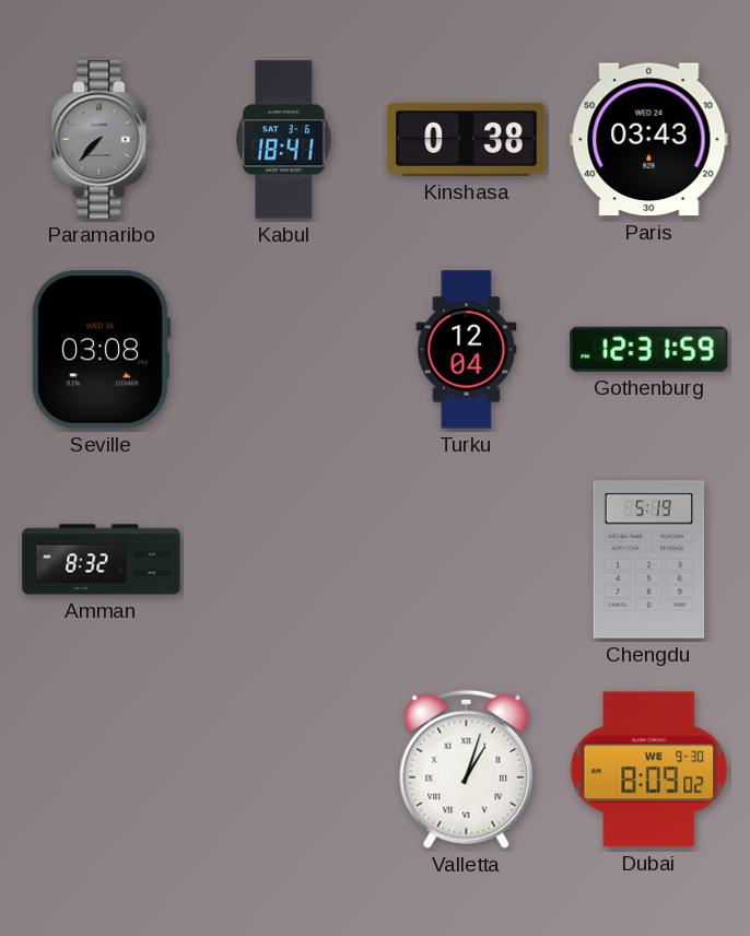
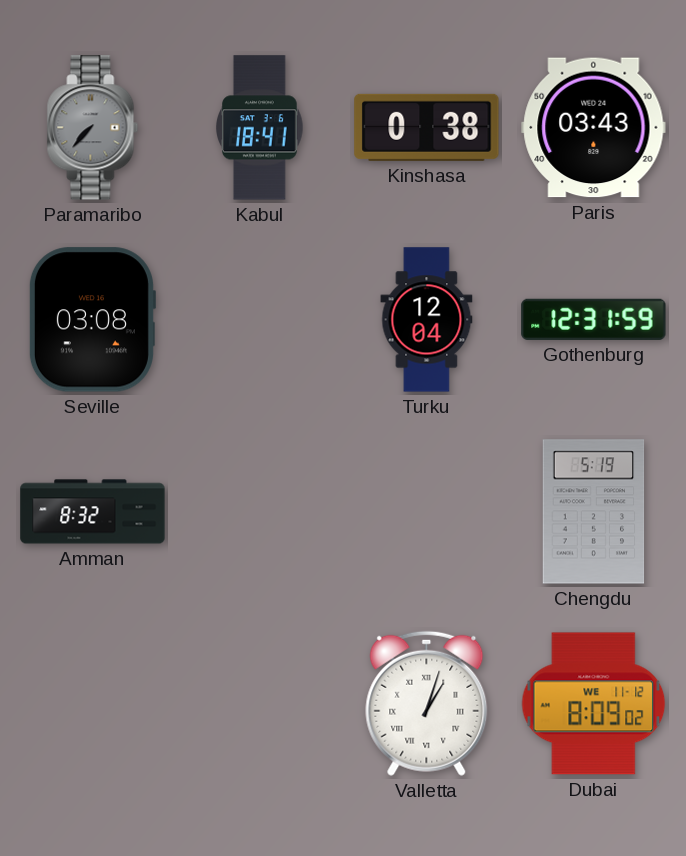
Dubai date: WE 9-30 -> WE 11-12 (594, 704)
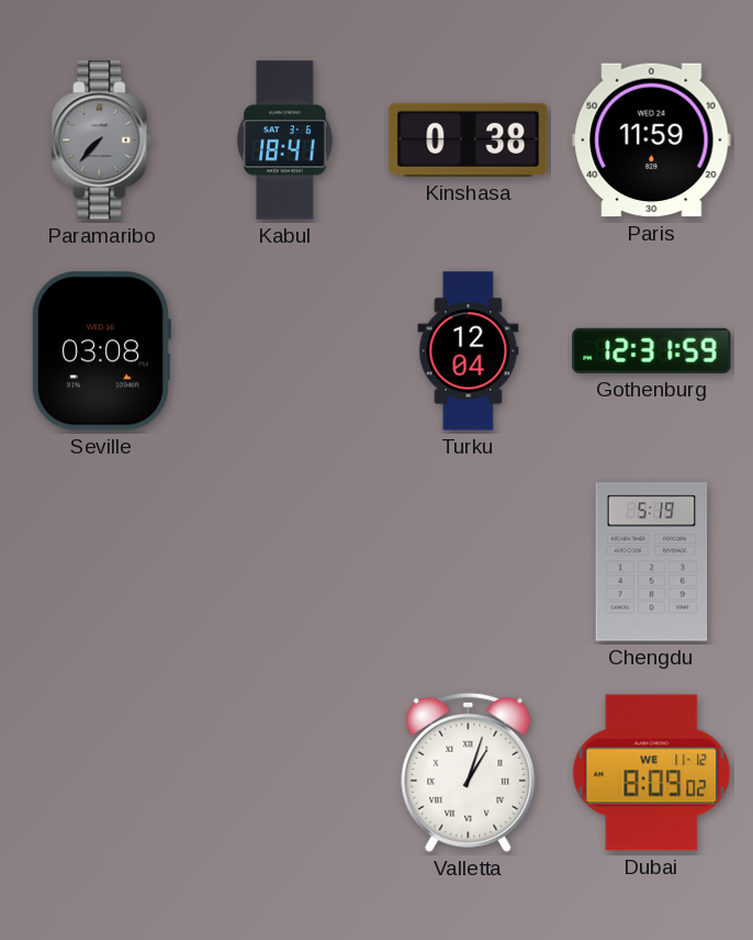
Paris: 03:43 -> 11:59 (652, 141)
Amman: 8:32 -> none (93, 512)
